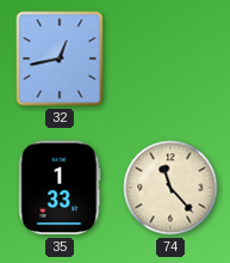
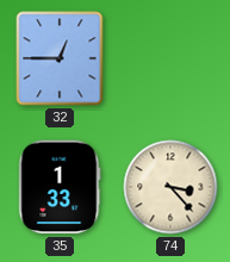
32: 12:43 -> 12:45 (60, 58)
74: 11:23 -> 3:23 (170, 187)
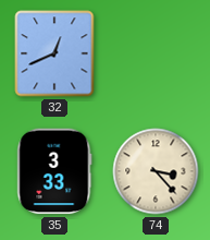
32: 12:45 -> 12:41 (54, 53)
35: 1:33 -> 3:33 (54, 171)
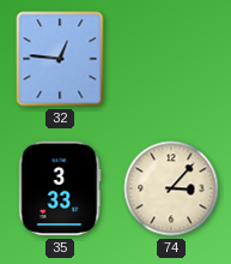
32: 12:41 -> 12:46 (60, 59)
74: 3:23 -> 3:07 (171, 188)
